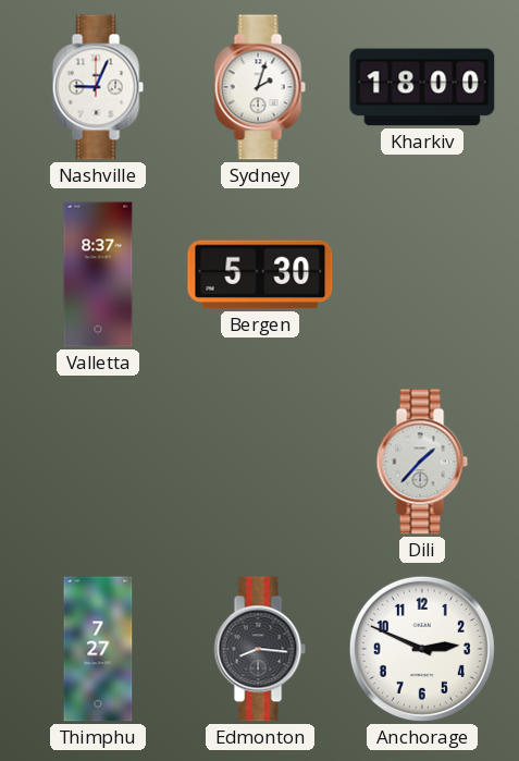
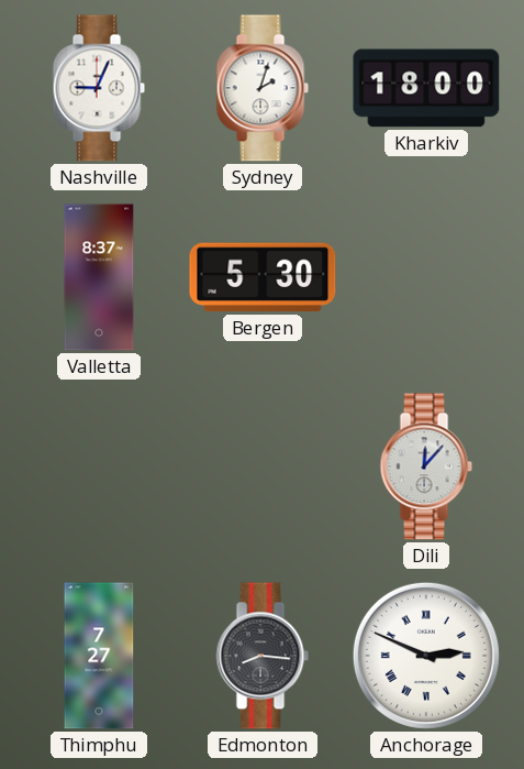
Dili: 1:37 -> 12:07 (426, 466)
Anchorage numerals: Arabic -> Roman (426, 656)
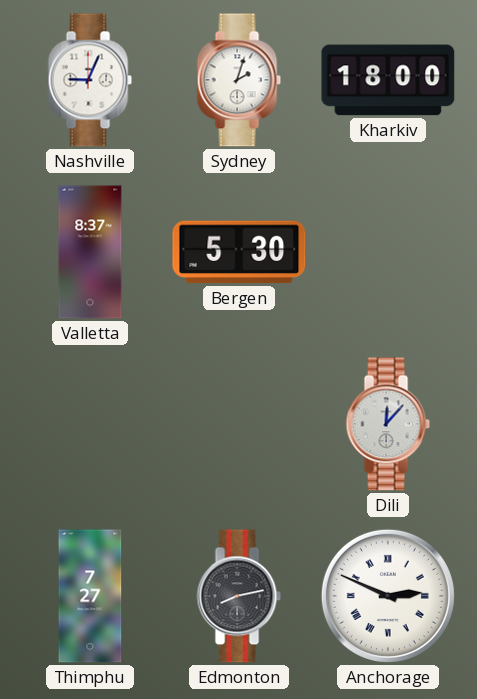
Edmonton: 8:16 -> 8:13 (239, 596)
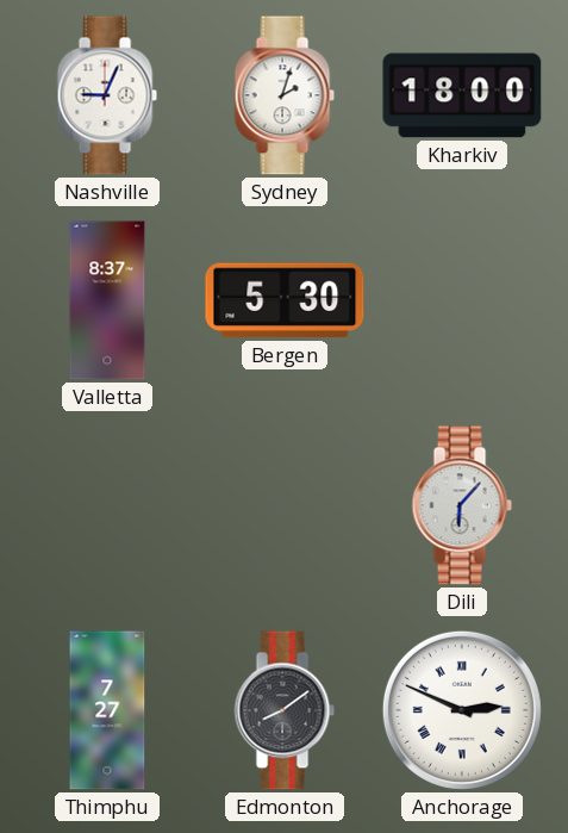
Dili: 12:07 -> 6:07 (462, 505)
Edmonton: 8:13 -> 8:09 (285, 710)
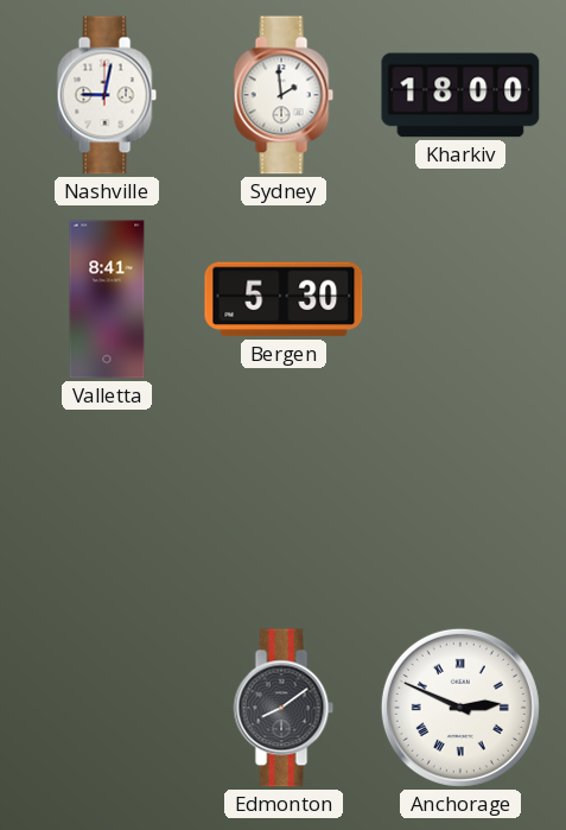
Nashville: 9:04 -> 9:02 (107, 95)
Sydney: 2:03 -> 1:59 (284, 95)
Valletta: 8:37 -> 8:41 (107, 299)
Dili: 6:07 -> none (462, 505)
Thimphu: 7:27 -> none (107, 710)
